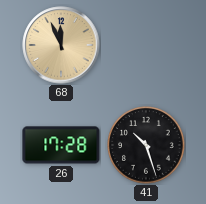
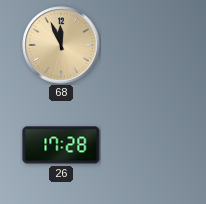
41: 10:27 -> none (146, 145)
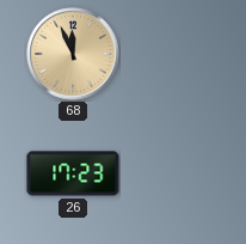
26: 17:28 -> 17:23 (73, 173)
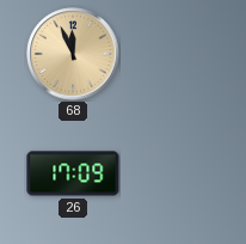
26: 17:23 -> 17:09 (73, 173)
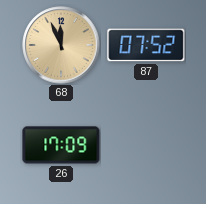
87: none -> 07:52 (146, 45)
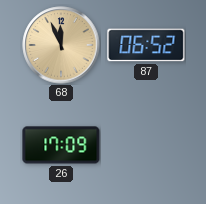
87: 07:52 -> 06:52 (146, 45)
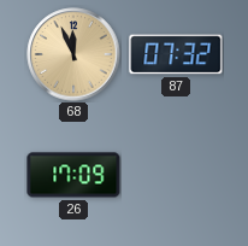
87: 06:52 -> 07:32 (176, 54)
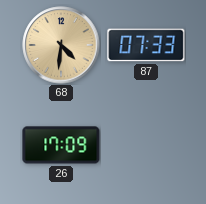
68: 11:56 -> 4:31 (61, 45)
87: 07:32 -> 07:33 (146, 45)
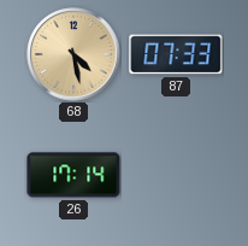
68: 4:31 -> 4:28 (73, 54)
26: 17:09 -> 17:14 (73, 175)
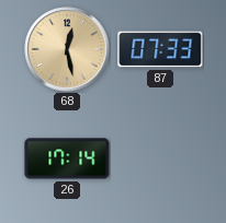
68: 4:28 -> 12:28 (67, 49)
